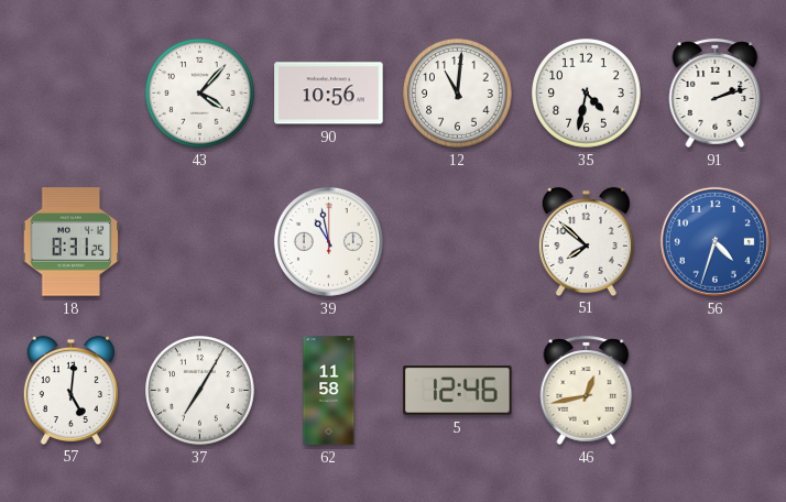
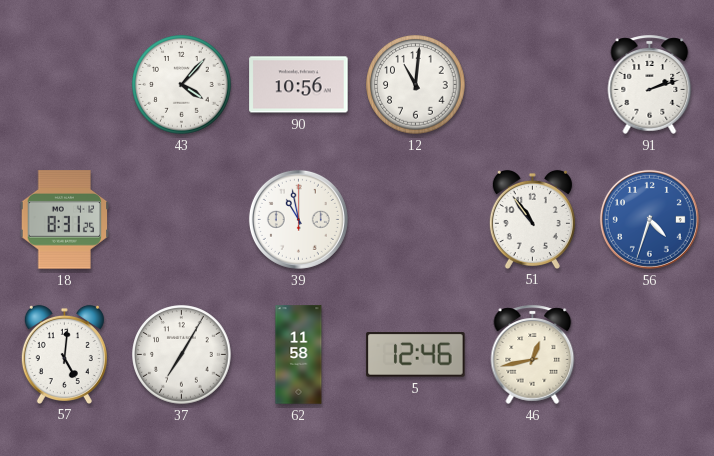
35: 4:32 -> none (587, 94)
51: 7:52 -> 10:54 (532, 219)
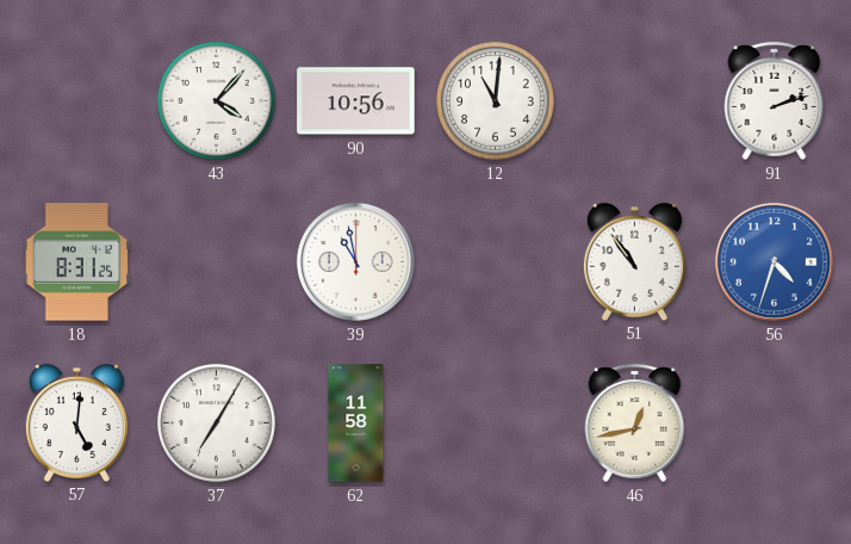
5: 12:46 -> none (416, 355)
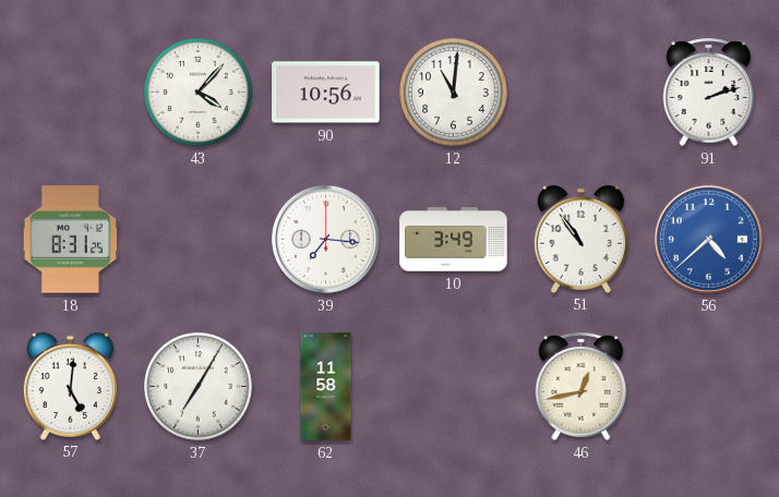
39: 10:58 -> 7:16 (325, 239)
10: none -> 3:49 (454, 240)
56: 4:33 -> 4:38 (708, 239)
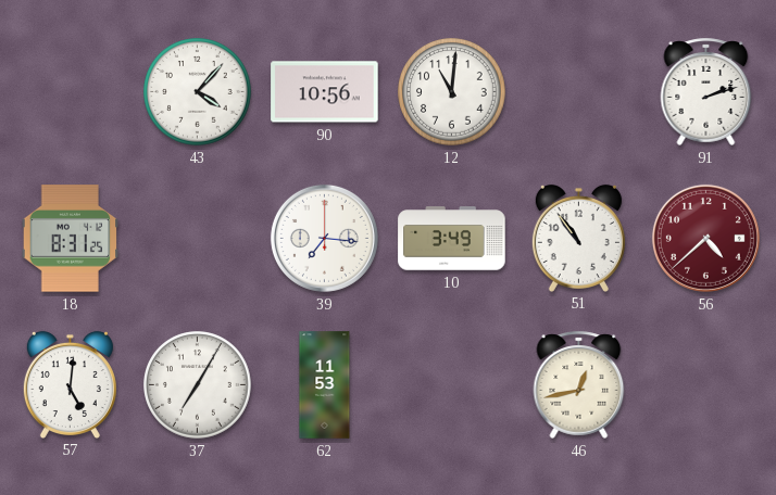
56 dial: blue -> burgundy (705, 238)
62: 11:58 -> 11:53 (325, 385)
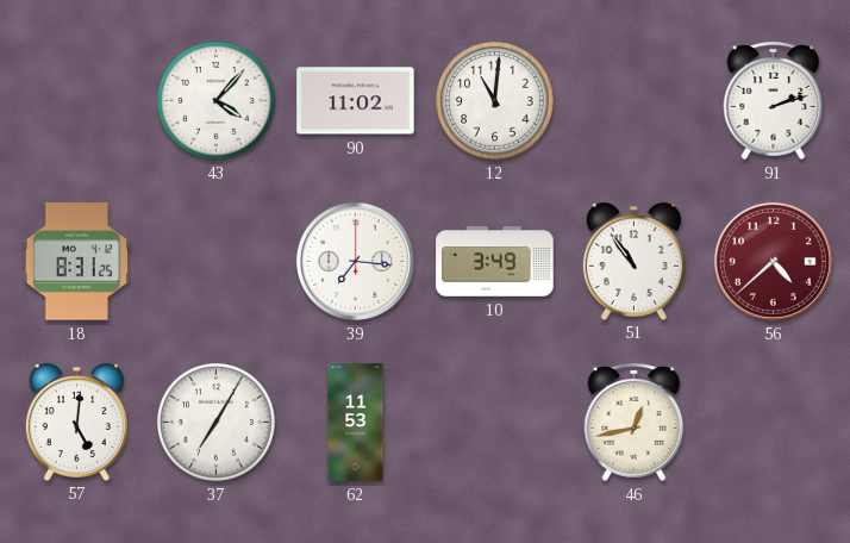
90: 10:56 -> 11:02 (356, 101)
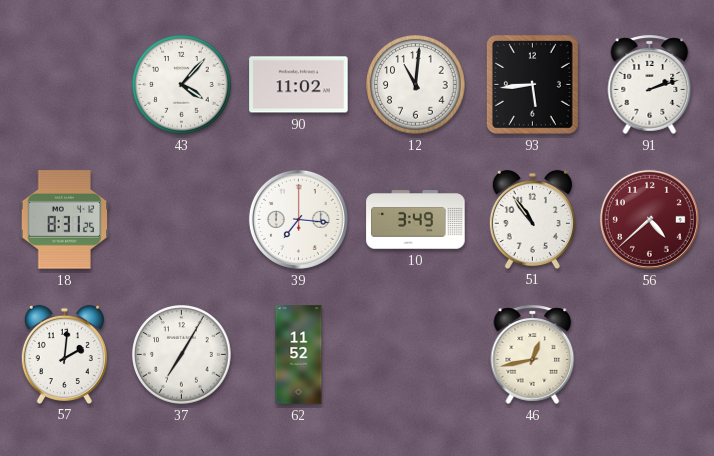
93: none -> 5:44 (532, 84)
57: 5:01 -> 2:01 (64, 354)
62: 11:53 -> 11:52 (299, 355)
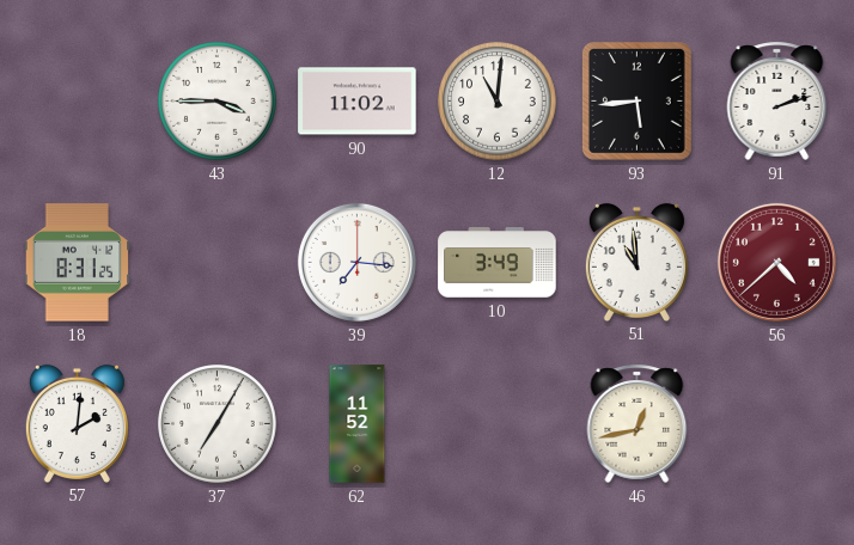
43: 4:07 -> 3:45 (218, 102)
51: 10:54 -> 10:59 (636, 262)
